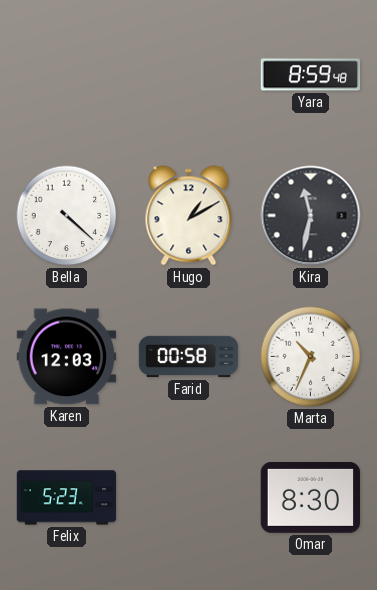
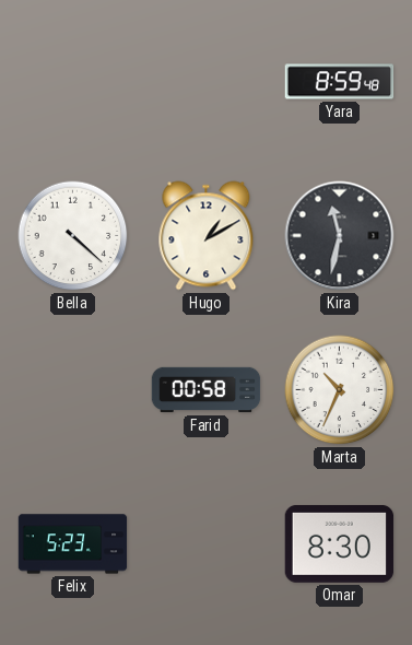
Karen: 12:03 -> none (67, 357)
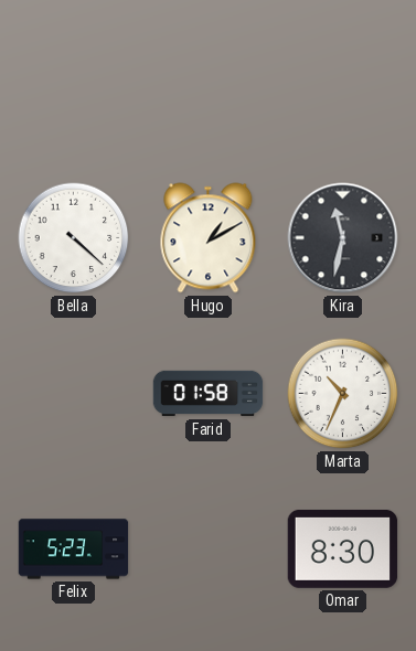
Yara: 8:59 -> none (340, 82)
Farid: 00:58 -> 01:58 (209, 394)
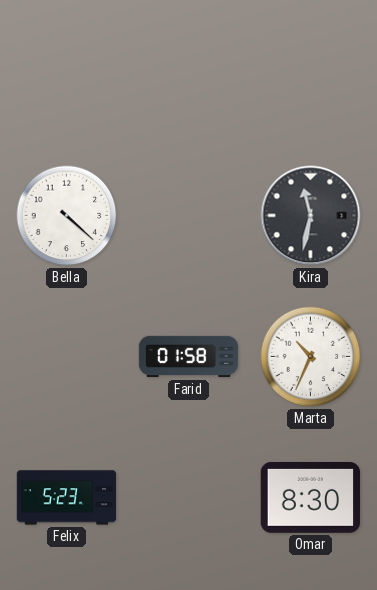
Hugo: 1:10 -> none (209, 238)
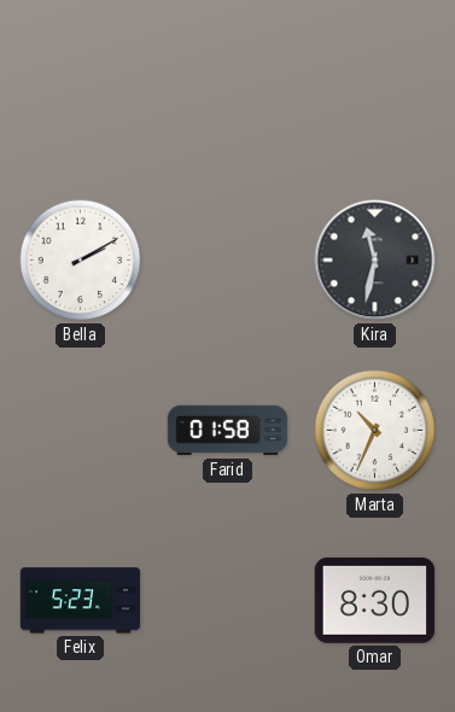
Bella: 4:22 -> 2:10 (81, 261)
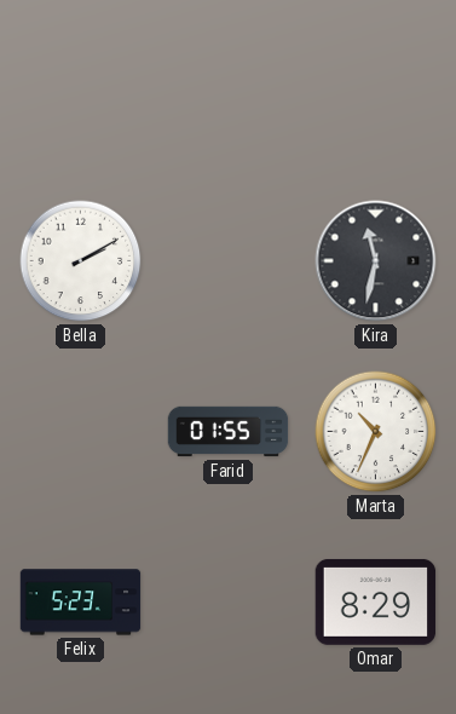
Farid: 01:58 -> 01:55 (229, 432)
Omar: 8:30 -> 8:29 (376, 601)
